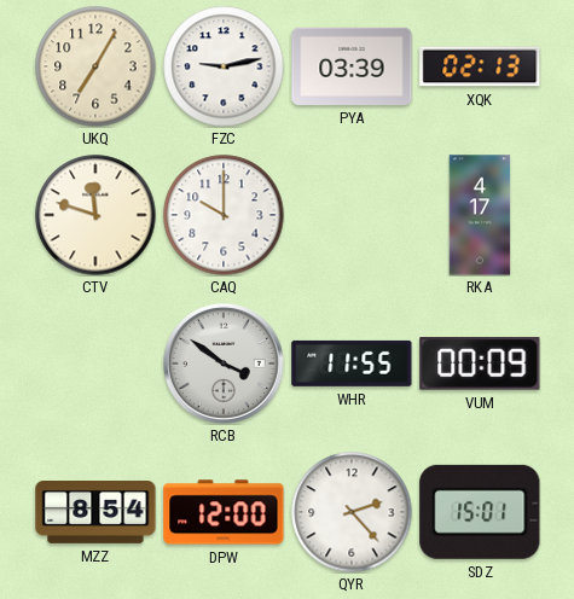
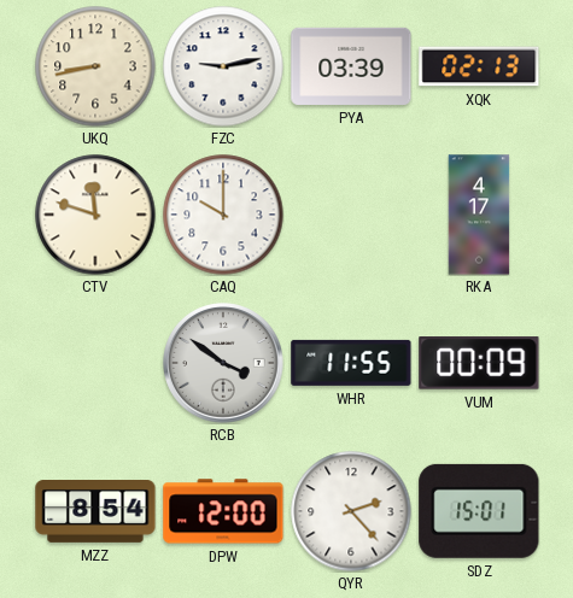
UKQ: 7:05 -> 8:43 (95, 66)
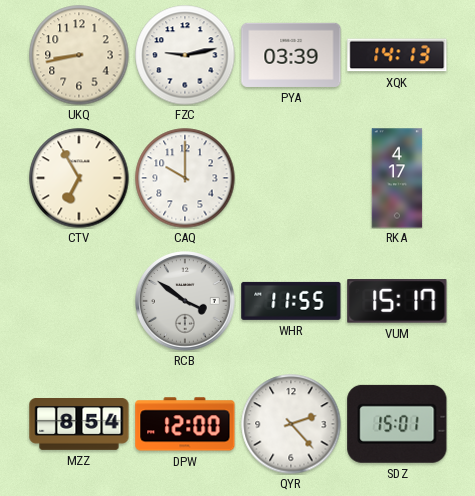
XQK: 02:13 -> 14:13 (397, 55)
CTV: 11:48 -> 6:55 (79, 178)
VUM: 00:09 -> 15:17 (397, 301)
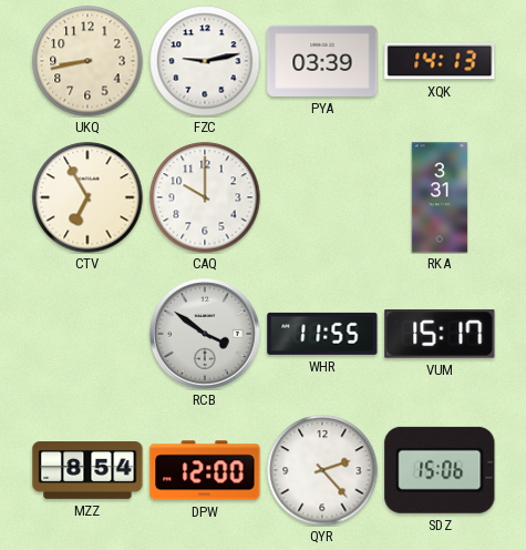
RKA: 4:17 -> 3:31 (440, 197)
SDZ: 15:01 -> 15:06 (440, 470)
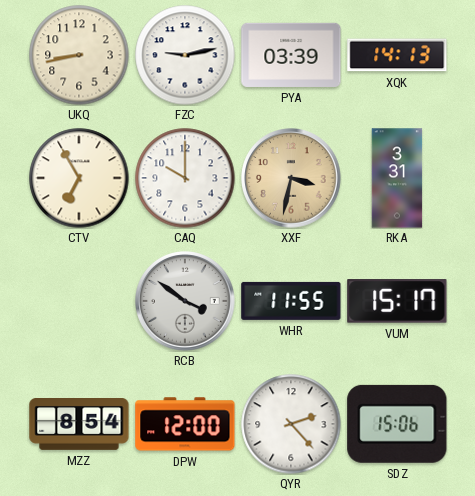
XXF: none -> 3:32 (291, 178)
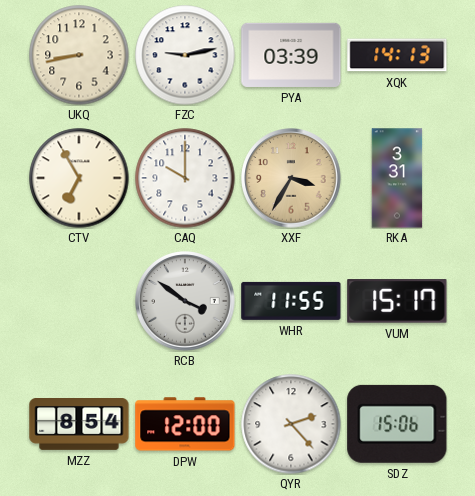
XXF: 3:32 -> 3:35 (291, 178)
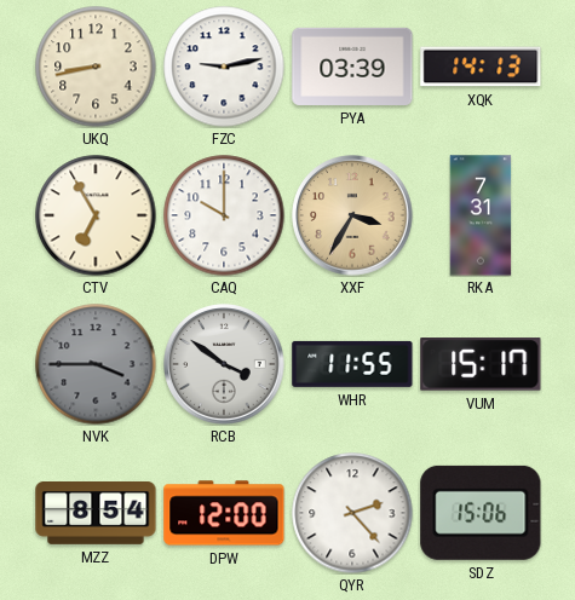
RKA: 3:31 -> 7:31 (481, 215)
NVK: none -> 3:45 (96, 364)
